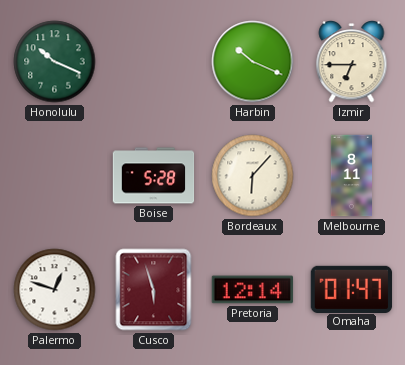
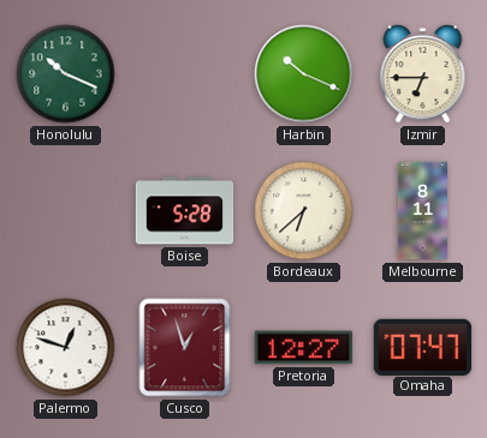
Bordeaux: 6:07 -> 6:38 (304, 211)
Cusco: 5:57 -> 12:57 (185, 348)
Pretoria: 12:14 -> 12:27 (304, 348)
Omaha: 01:47 -> 07:47 (423, 347)
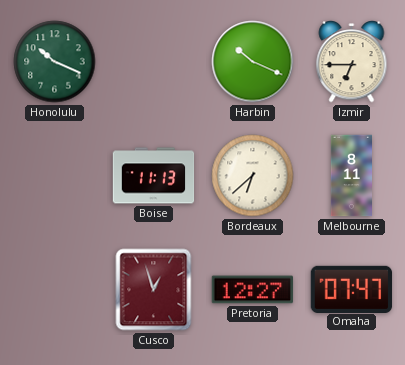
Boise: 5:28 -> 11:13 (154, 176)
Palermo: 12:48 -> none (66, 348)
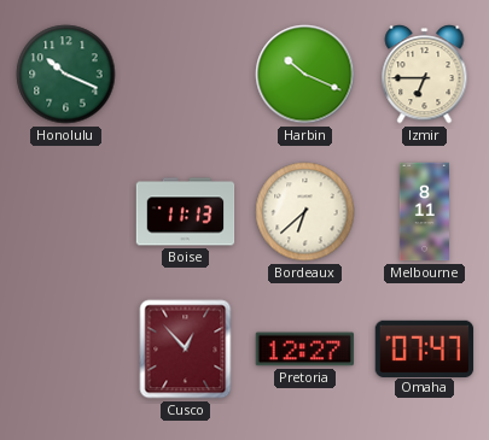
Cusco: 12:57 -> 12:53 (186, 350)
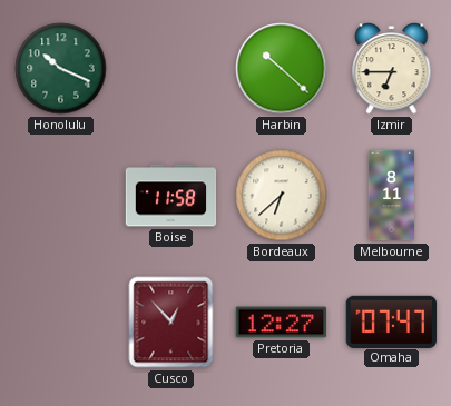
Harbin: 10:19 -> 10:22 (282, 69)
Boise: 11:13 -> 11:58 (171, 196)
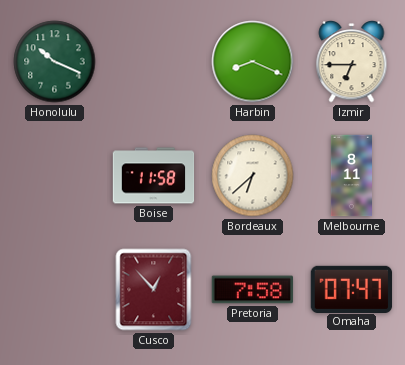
Harbin: 10:22 -> 8:19 (253, 62)
Pretoria: 12:27 -> 7:58 (253, 290)
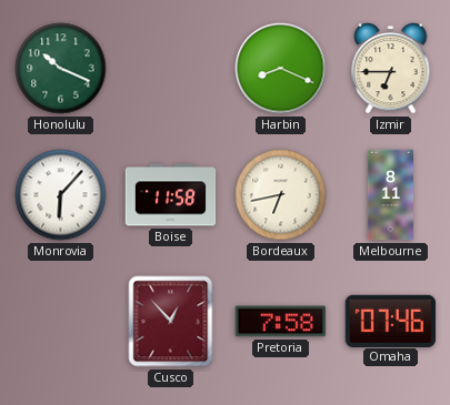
Monrovia: none -> 6:07 (61, 195)
Bordeaux: 6:38 -> 6:43 (281, 195)
Omaha: 07:47 -> 07:46 (391, 321)
